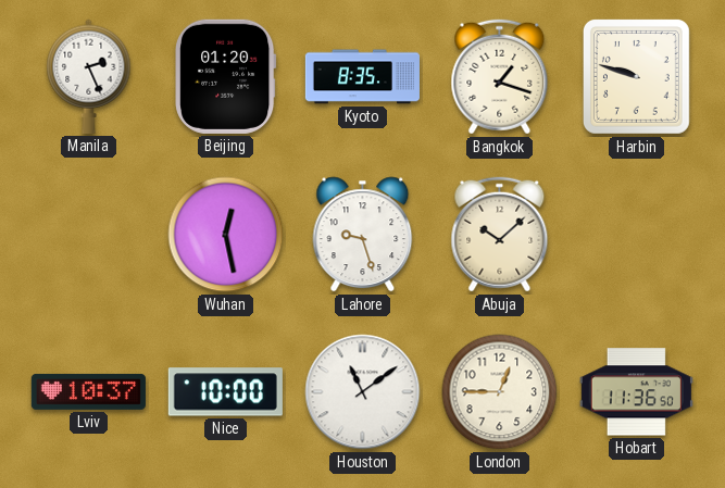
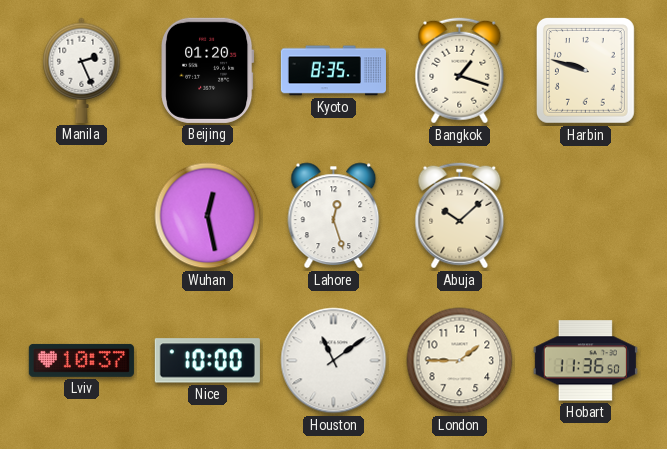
Lahore: 9:27 -> 12:27 (334, 216)
London: 12:45 -> 1:45 (460, 361)
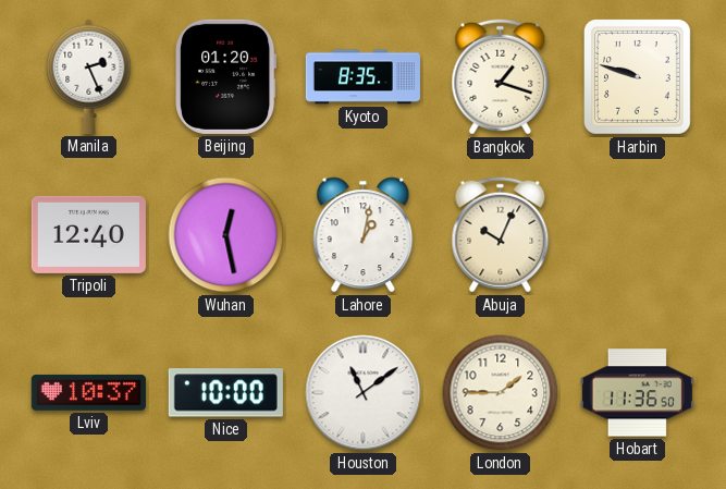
Tripoli: none -> 12:40 (88, 234)
Lahore: 12:27 -> 1:02 (364, 235)
Abuja: 10:08 -> 10:04 (501, 235)
